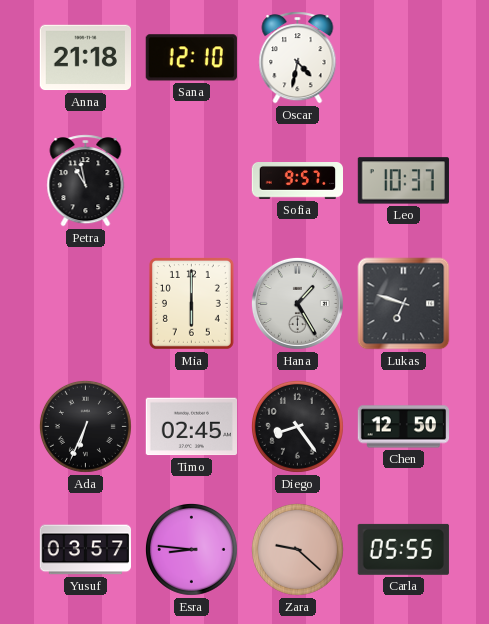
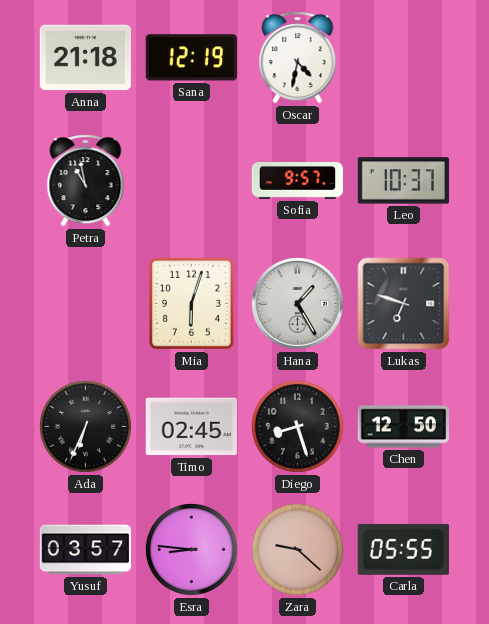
Sana: 12:10 -> 12:19 (191, 58)
Mia: 6:00 -> 6:03 (191, 303)
Diego: 8:24 -> 8:27 (297, 426)
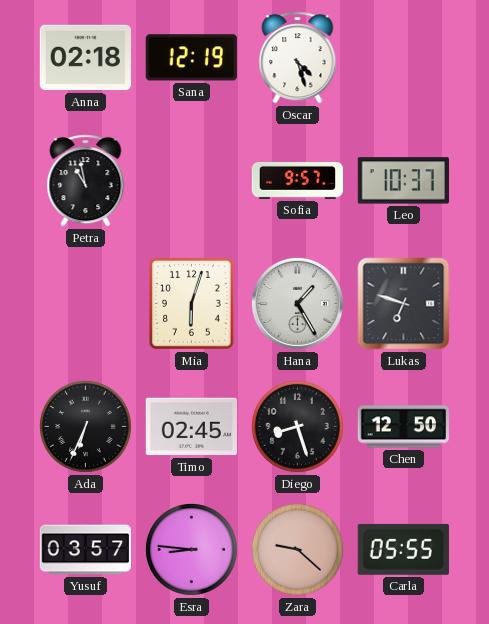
Anna: 21:18 -> 02:18 (85, 58)
Oscar: 4:32 -> 4:27 (298, 58)
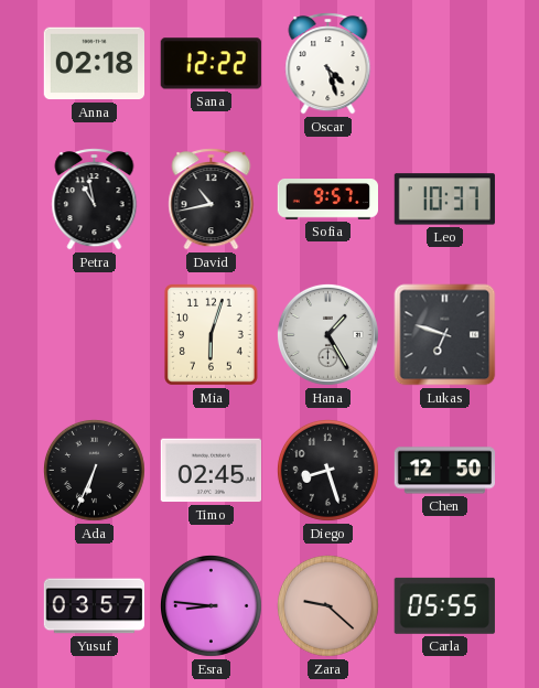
Sana: 12:19 -> 12:22 (211, 64)
David: none -> 10:43 (212, 200)
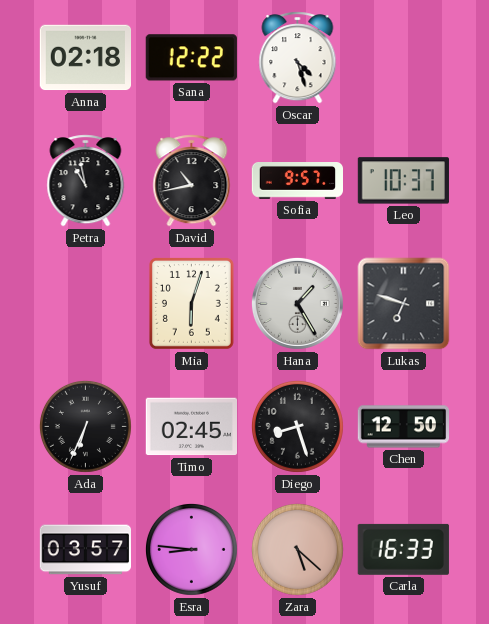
Zara: 9:22 -> 5:22 (297, 549)
Carla: 05:55 -> 16:33 (403, 549)
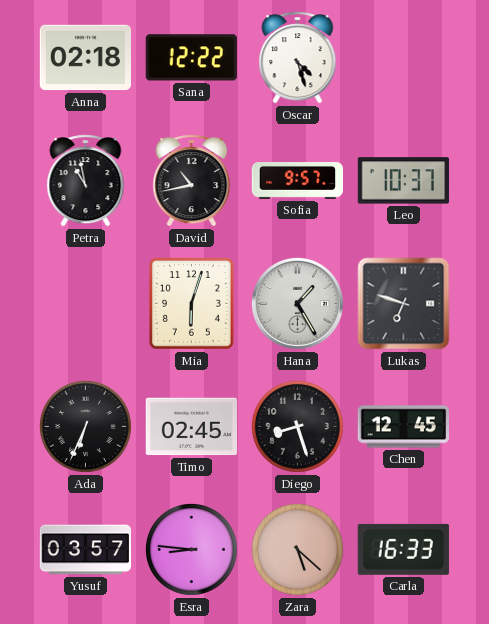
Chen: 12:50 -> 12:45 (403, 427)
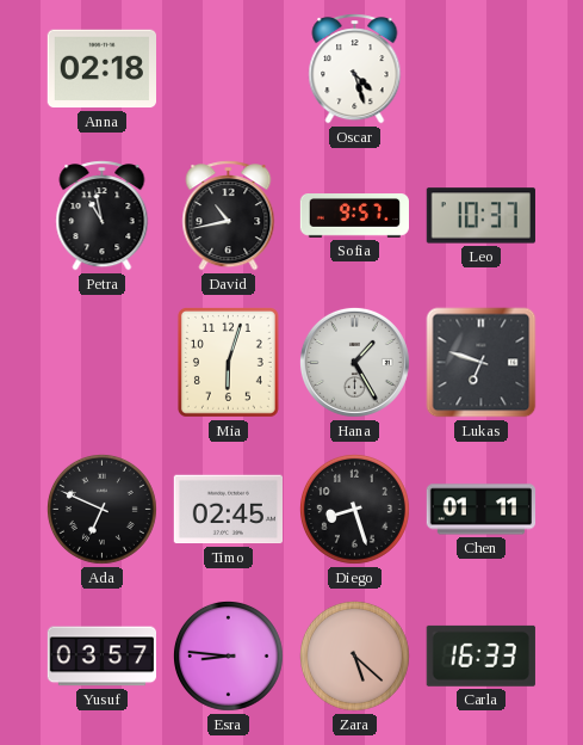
Sana: 12:22 -> none (191, 58)
Ada: 6:34 -> 6:49 (101, 509)
Chen: 12:45 -> 01:11 (480, 510)
